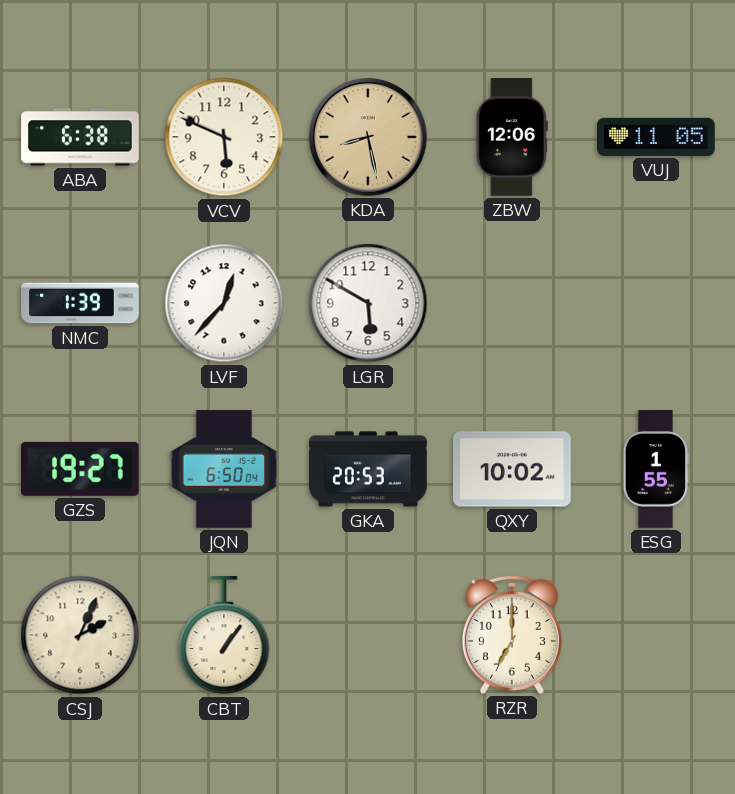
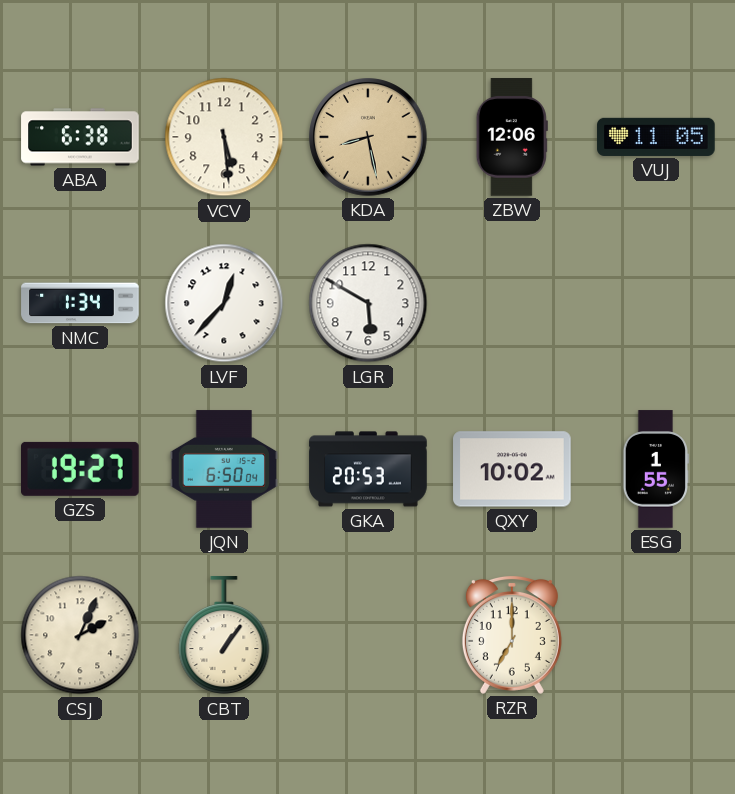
VCV: 5:49 -> 5:29 (224, 137)
NMC: 1:39 -> 1:34 (80, 303)
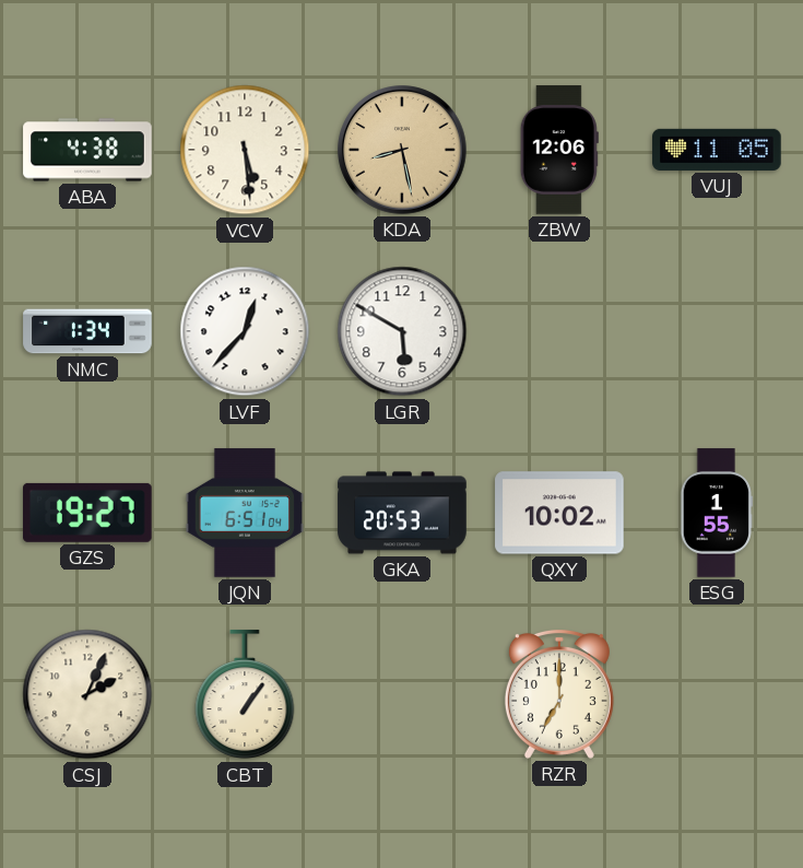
ABA: 6:38 -> 4:38 (87, 150)
JQN: 6:50 -> 6:51 (244, 513)
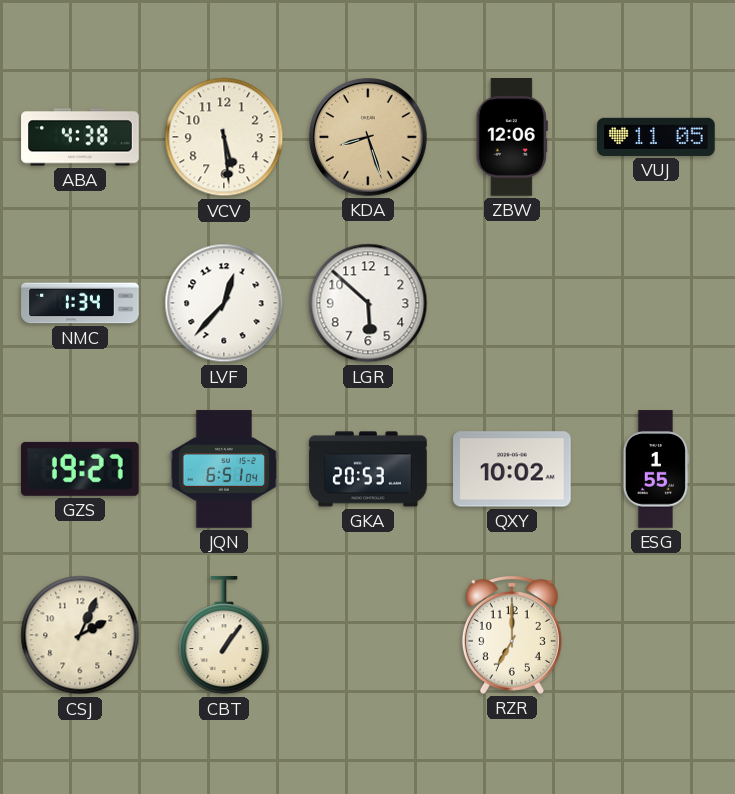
KDA: 8:28 -> 8:27 (368, 137)
LGR: 5:50 -> 5:52 (368, 303)
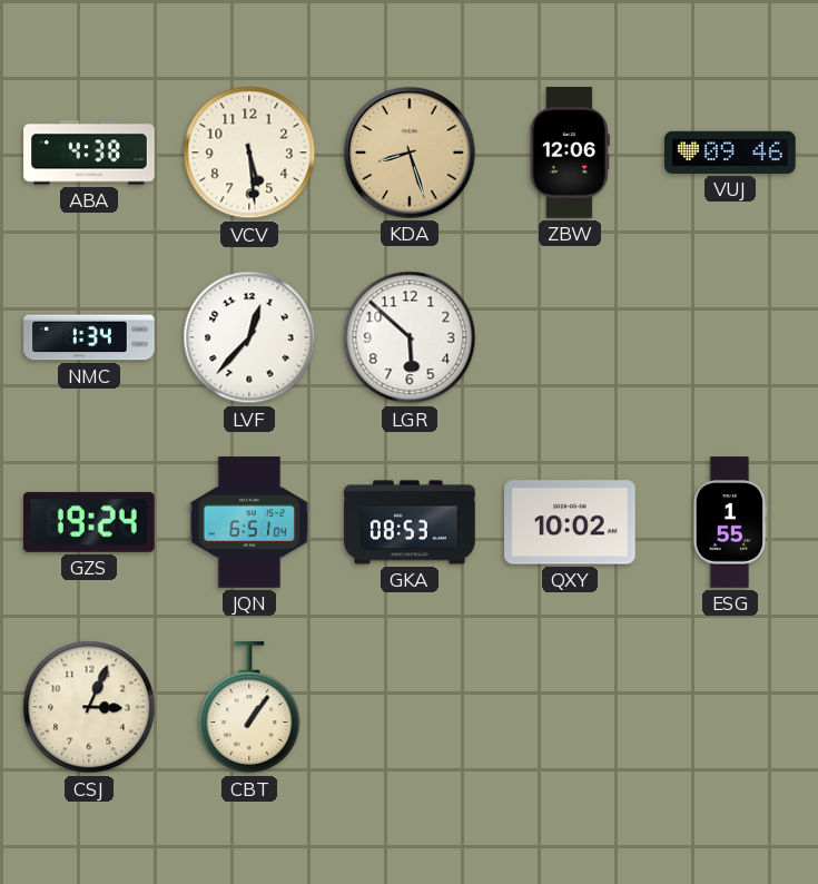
VUJ: 11:05 -> 09:46 (730, 153)
GZS: 19:27 -> 19:24 (90, 522)
GKA: 20:53 -> 08:53 (410, 522)
CSJ: 2:04 -> 3:04 (89, 707)
RZR: 7:00 -> none (512, 635)
